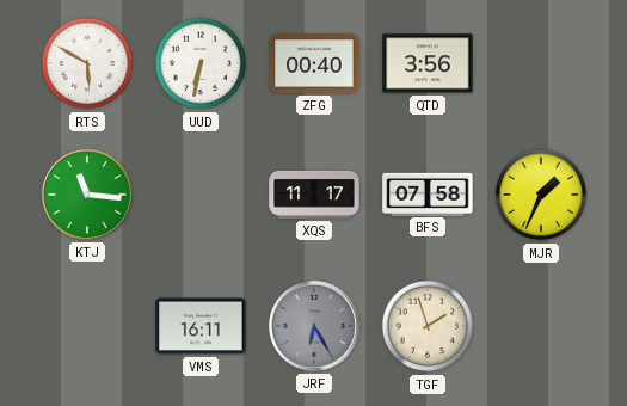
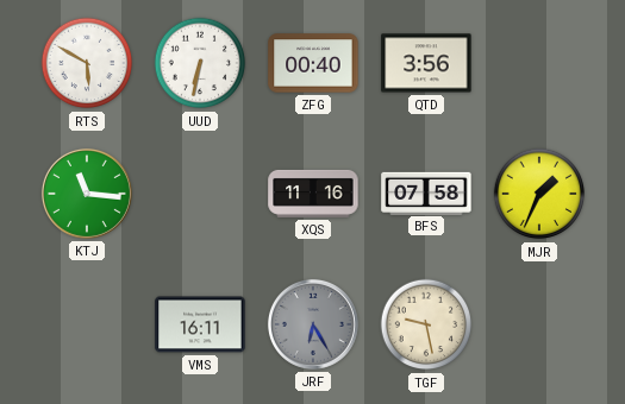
XQS: 11:17 -> 11:16 (313, 194)
TGF: 1:57 -> 9:28 (426, 324)
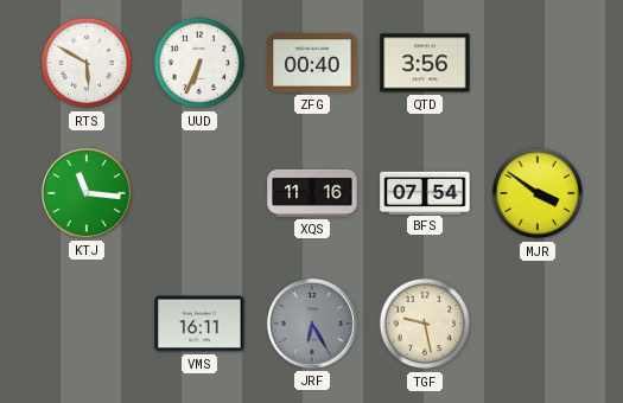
UUD: 6:32 -> 6:34 (199, 63)
BFS: 07:58 -> 07:54 (425, 192)
MJR: 1:34 -> 3:51 (538, 193)
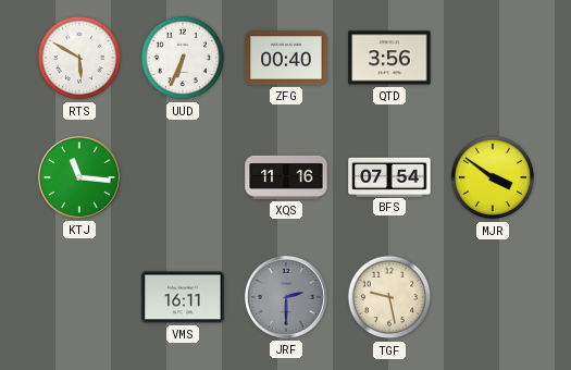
JRF: 6:25 -> 2:30 (286, 297)
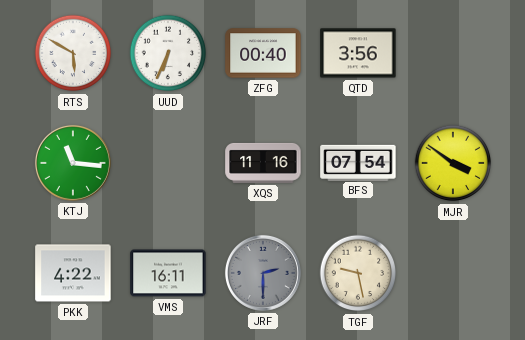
PKK: none -> 4:22 (73, 273)
